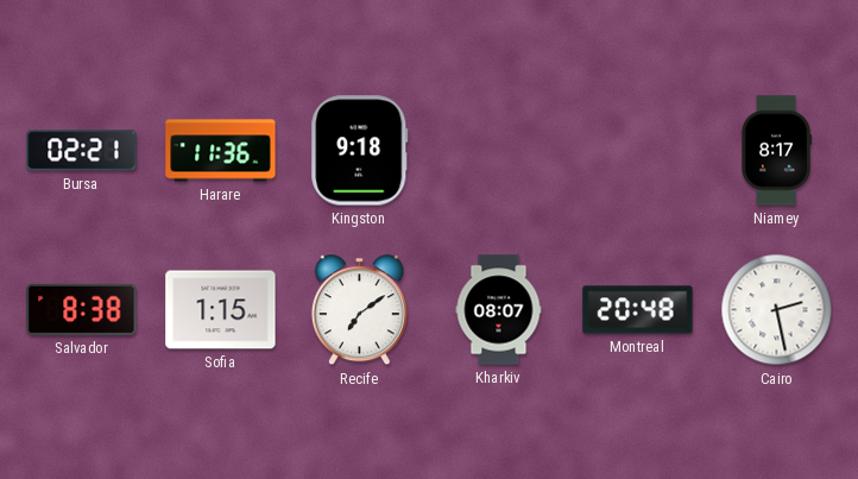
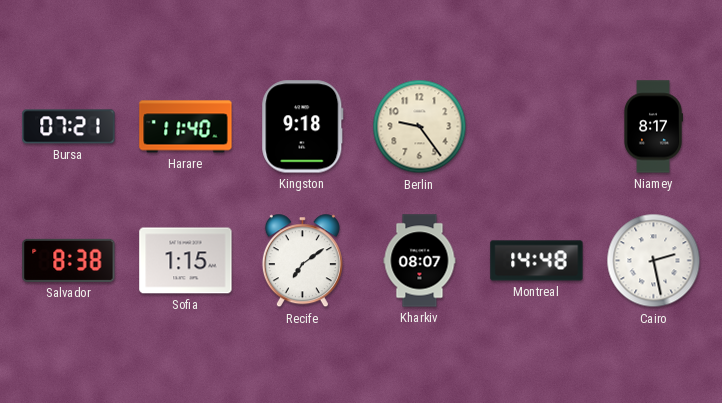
Bursa: 02:21 -> 07:21 (69, 127)
Harare: 11:36 -> 11:40 (186, 127)
Berlin: none -> 9:24 (420, 127)
Montreal: 20:48 -> 14:48 (537, 261)
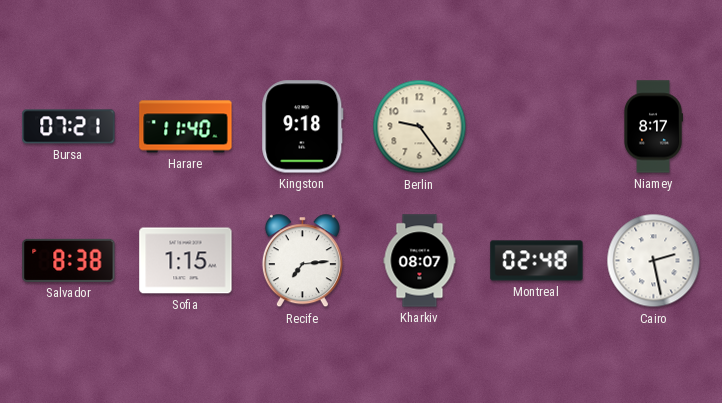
Recife: 7:09 -> 7:14 (302, 261)
Montreal: 14:48 -> 02:48 (537, 261)
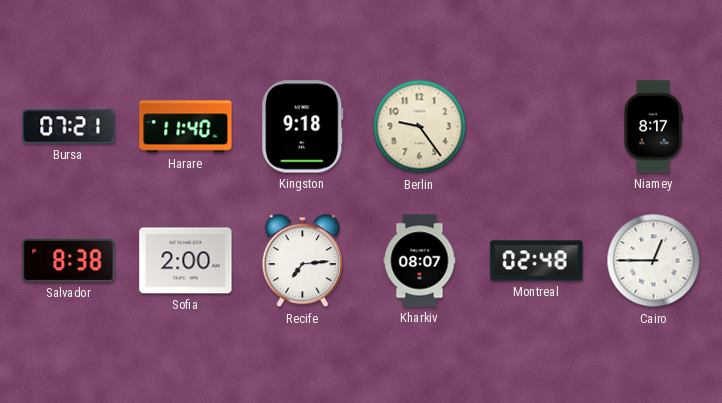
Sofia: 1:15 -> 2:00 (186, 261)
Cairo: 2:28 -> 12:45 (654, 261)
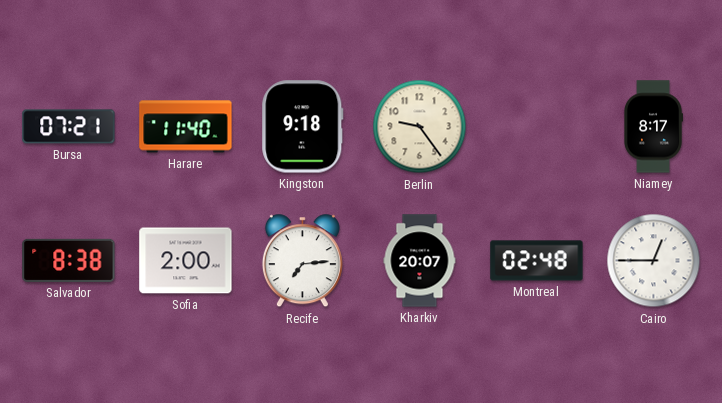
Kharkiv: 08:07 -> 20:07 (420, 261)
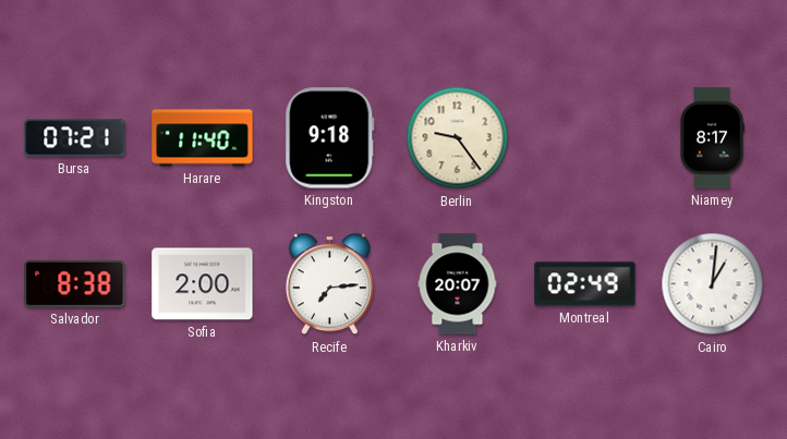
Montreal: 02:48 -> 02:49 (585, 284)
Cairo: 12:45 -> 1:01 (713, 284)
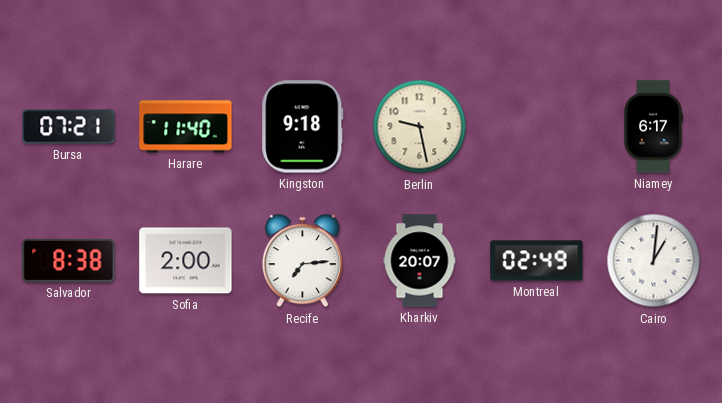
Berlin: 9:24 -> 9:28 (420, 127)
Niamey: 8:17 -> 6:17 (652, 127)
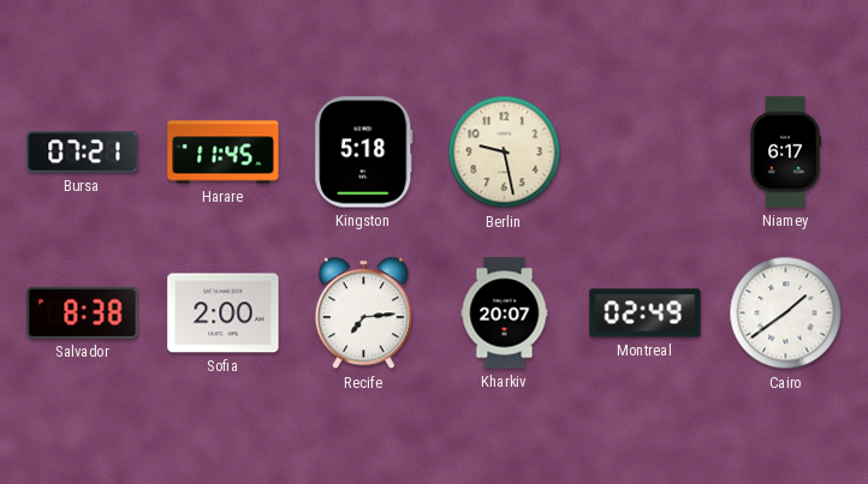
Harare: 11:40 -> 11:45 (224, 153)
Kingston: 9:18 -> 5:18 (364, 153)
Cairo: 1:01 -> 1:39 (786, 313)
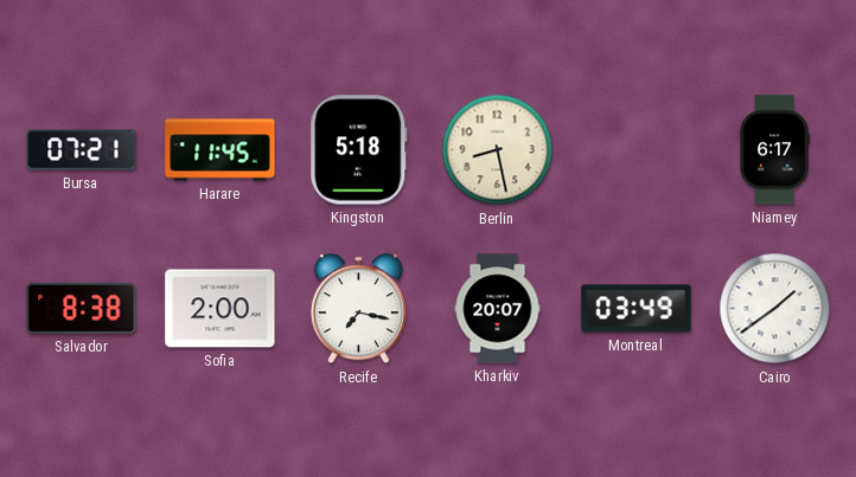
Berlin: 9:28 -> 8:28 (498, 150)
Recife: 7:14 -> 7:17 (358, 309)
Montreal: 02:49 -> 03:49 (637, 309)
